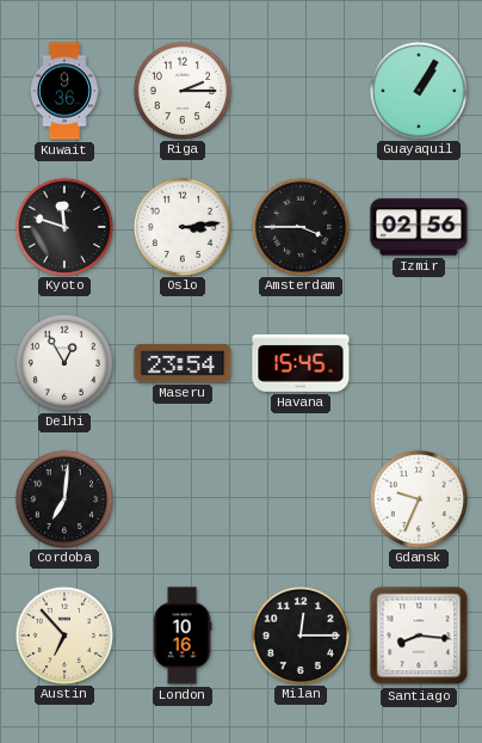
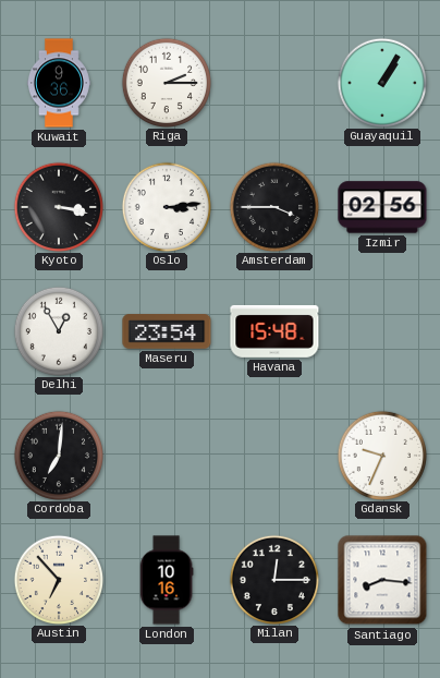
Kyoto: 11:48 -> 3:17 (58, 206)
Havana: 15:45 -> 15:48 (274, 331)
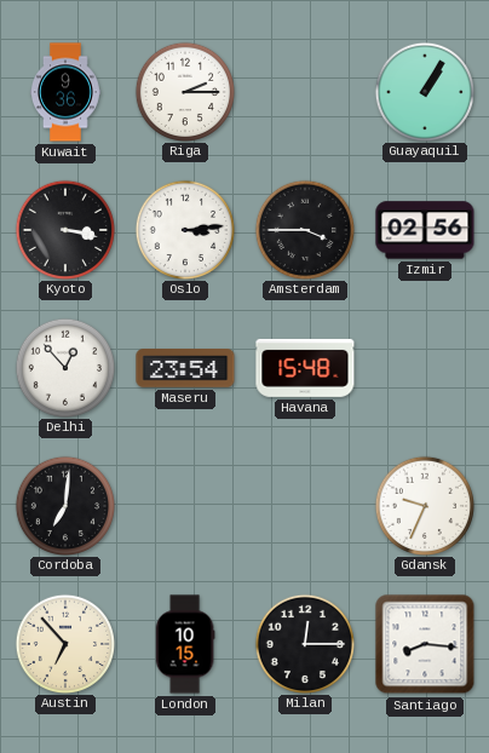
Delhi: 12:55 -> 12:53 (64, 367)
London: 10:16 -> 10:15 (185, 644)
